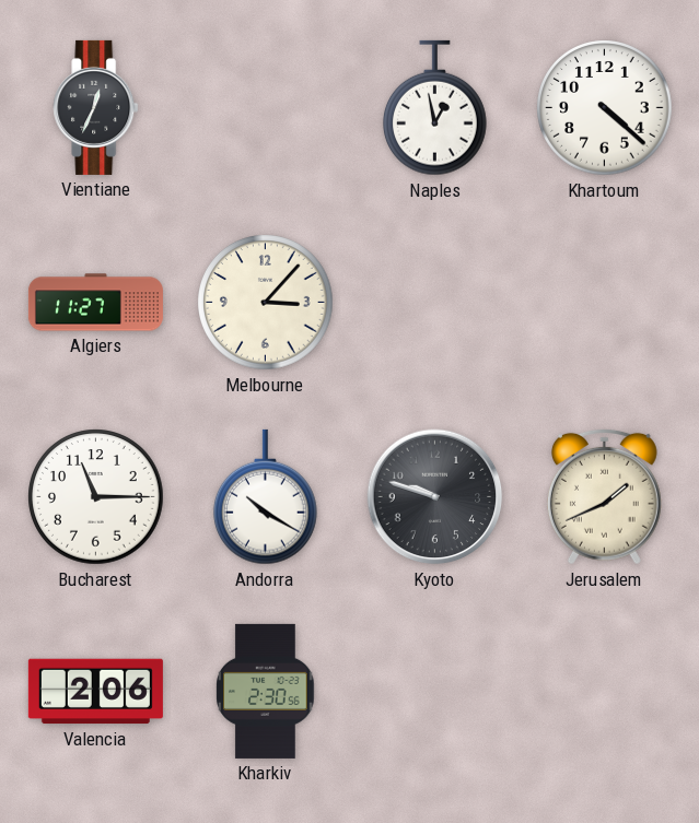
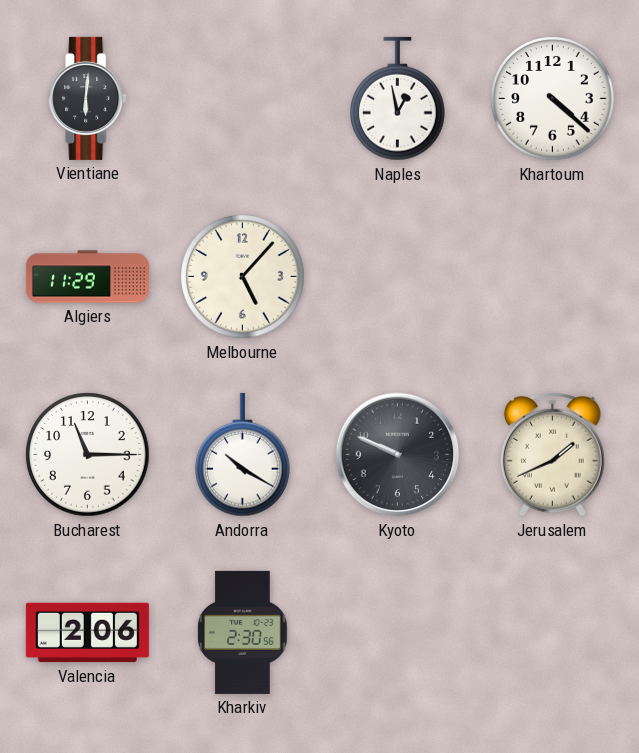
Vientiane: 12:34 -> 6:01 (88, 98)
Algiers: 11:27 -> 11:29 (87, 277)
Melbourne: 3:07 -> 5:07 (243, 277)
Kyoto: 9:48 -> 9:49 (398, 455)
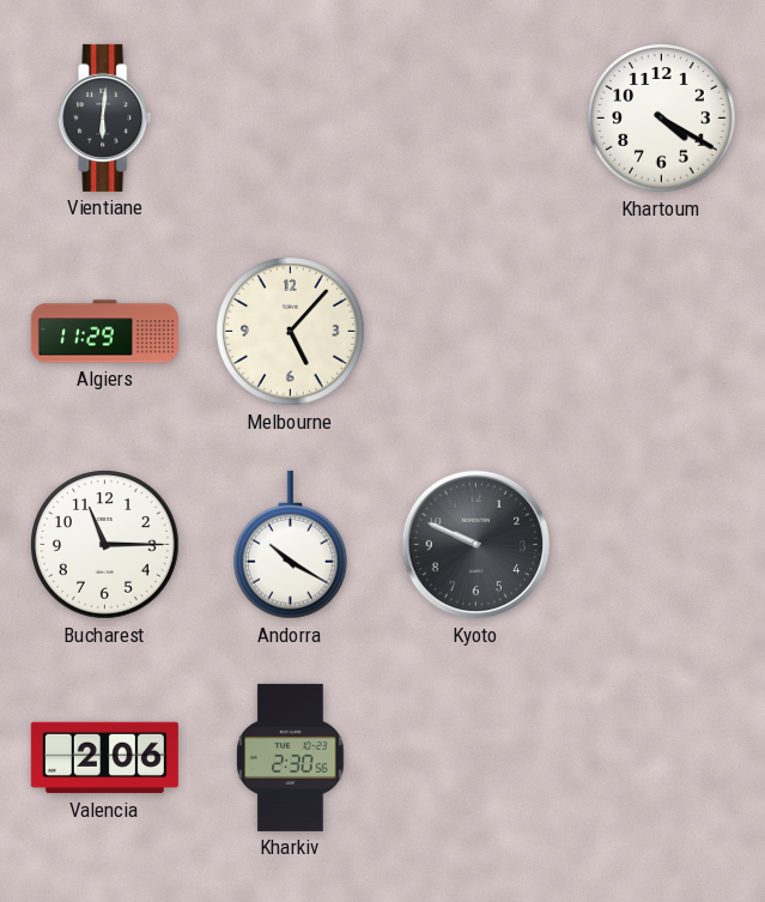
Naples: 12:58 -> none (398, 99)
Khartoum: 4:22 -> 4:20 (662, 119)
Jerusalem: 1:41 -> none (552, 454)
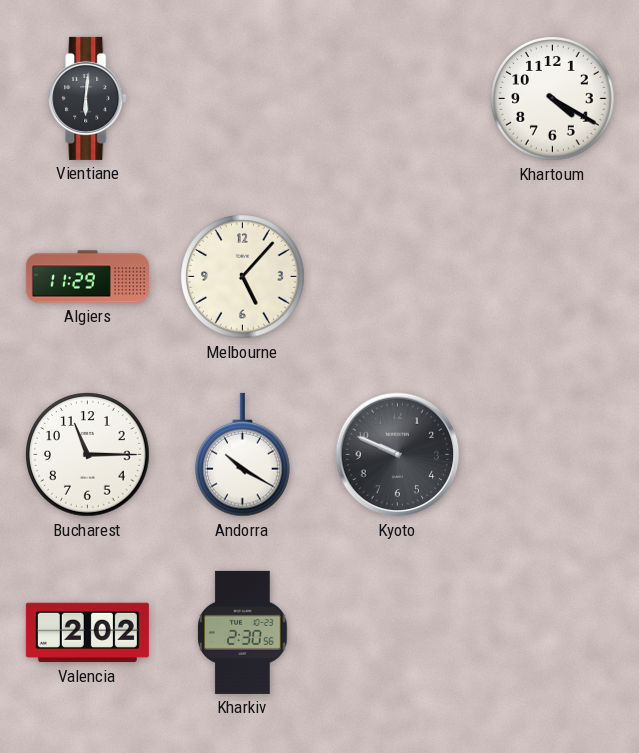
Valencia: 2:06 -> 2:02 (87, 633)
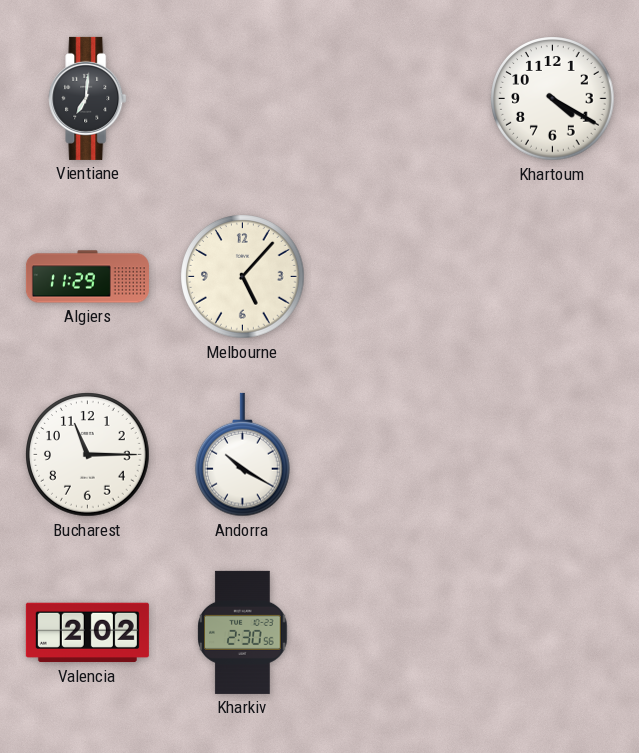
Vientiane: 6:01 -> 7:01 (88, 98)
Kyoto: 9:49 -> none (398, 455)
